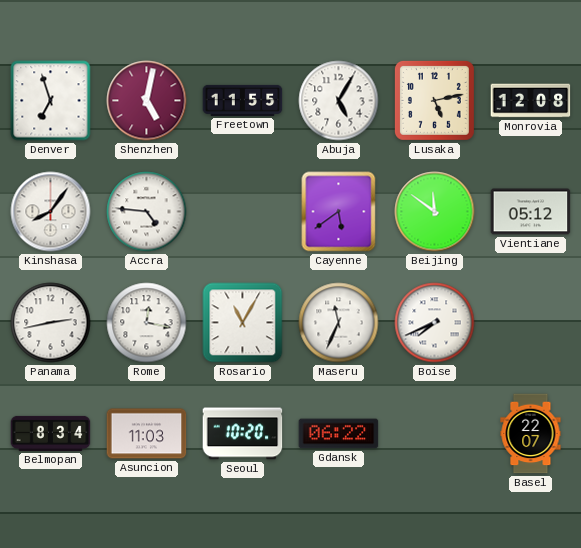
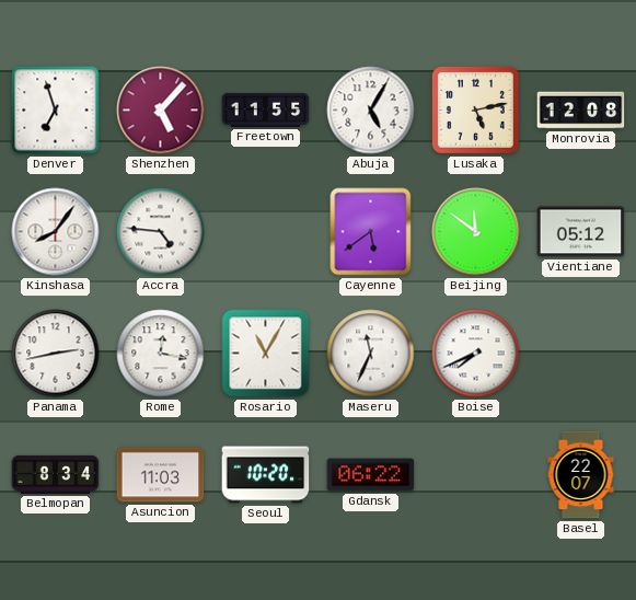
Shenzhen: 5:02 -> 5:07 (161, 111)
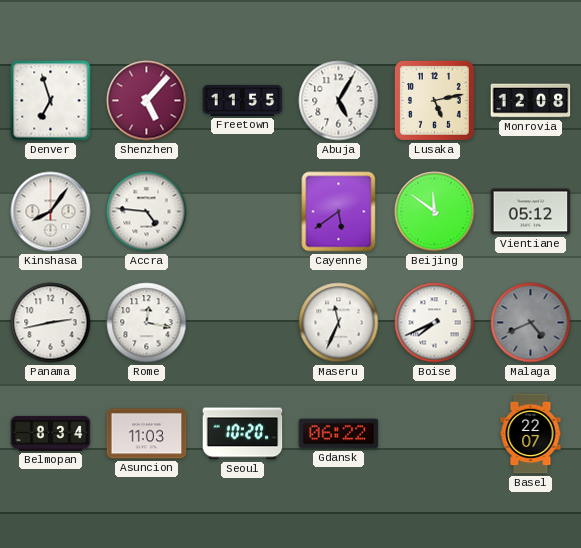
Rosario: 11:05 -> none (266, 354)
Malaga: none -> 4:41 (531, 323)
